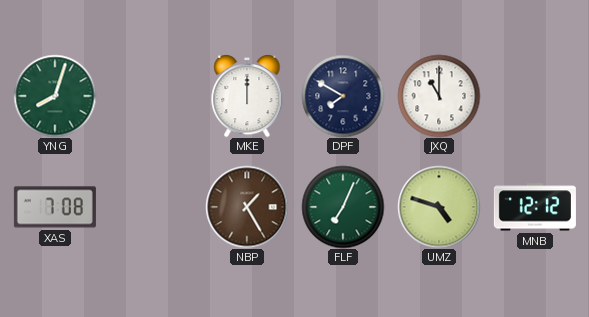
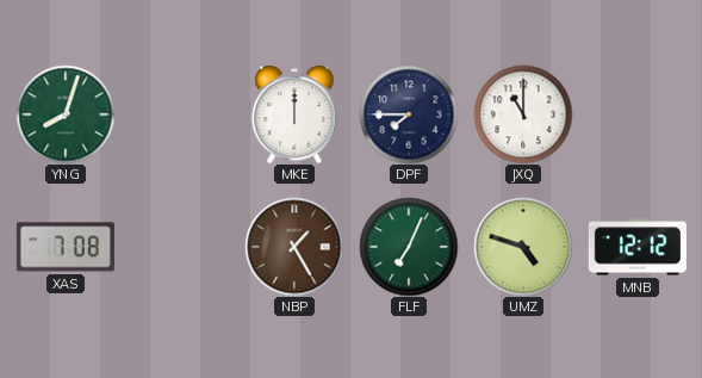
DPF: 7:50 -> 7:45 (409, 114)
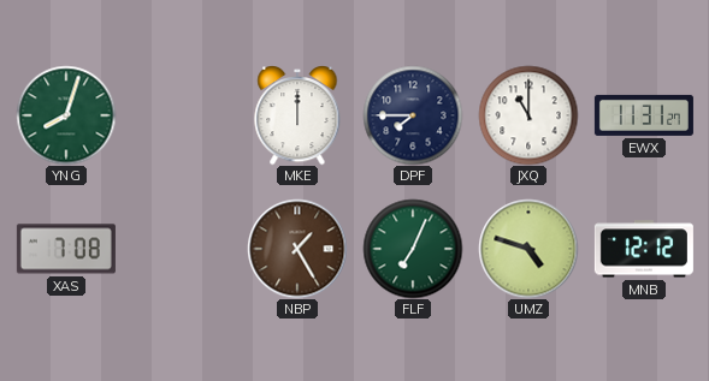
EWX: none -> 11:31 (644, 115)
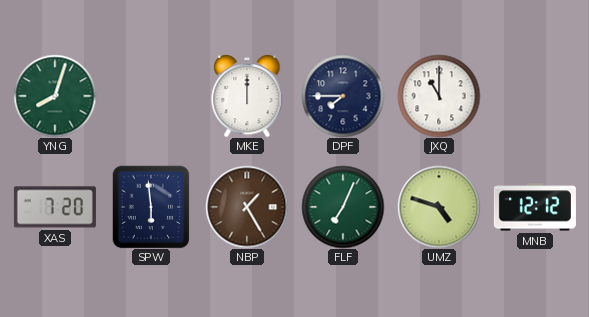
EWX: 11:31 -> none (644, 115)
XAS: 7:08 -> 7:20 (55, 207)
SPW: none -> 5:59 (151, 207)
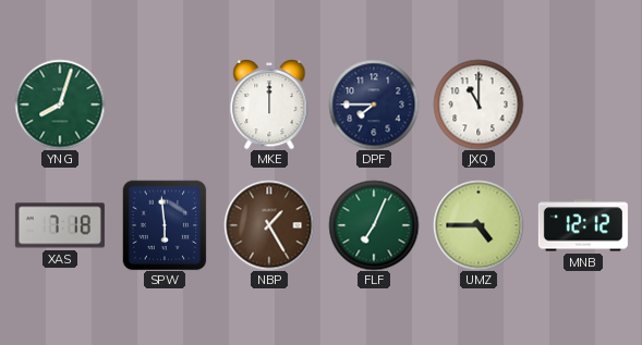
XAS: 7:20 -> 7:18 (60, 225)
UMZ: 4:48 -> 4:45 (479, 225)
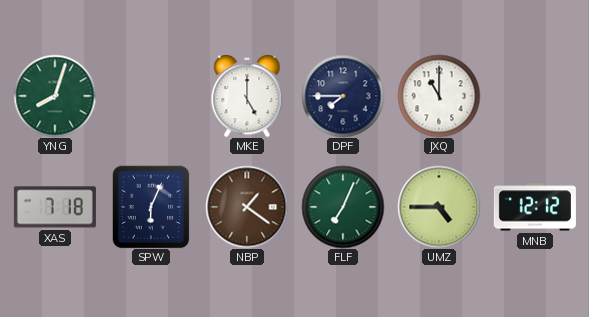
MKE: 12:00 -> 5:00 (247, 96)
SPW: 5:59 -> 6:04 (151, 207)
NBP: 1:25 -> 1:21 (247, 207)
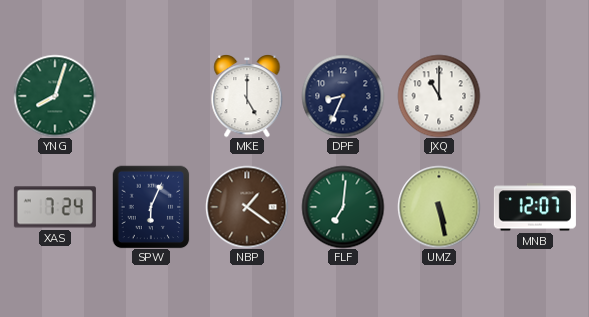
DPF: 7:45 -> 8:34 (343, 96)
XAS: 7:18 -> 7:24 (55, 207)
FLF: 7:04 -> 7:01 (343, 207)
UMZ: 4:45 -> 5:28 (439, 207)
MNB: 12:12 -> 12:07 (535, 207)
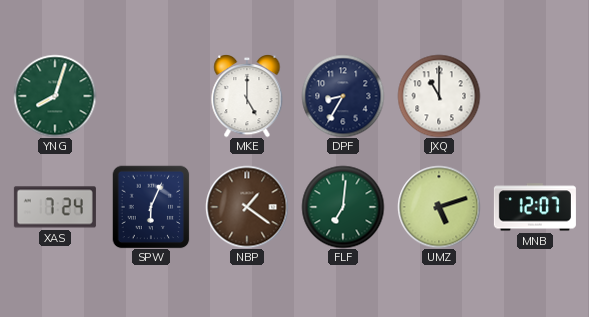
DPF: 8:34 -> 8:35 (343, 96)
UMZ: 5:28 -> 5:12 (439, 207)
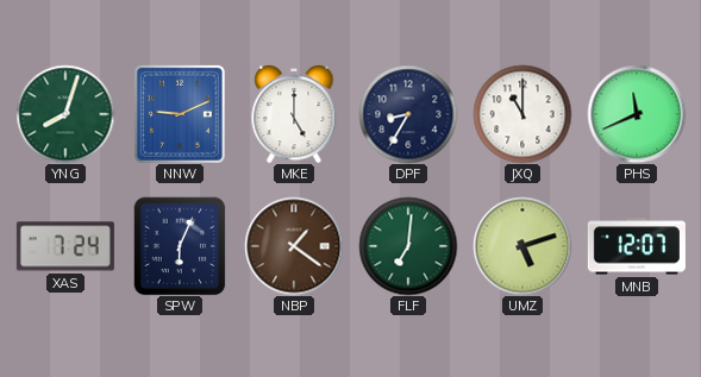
NNW: none -> 9:11 (180, 114)
PHS: none -> 11:41 (637, 114)
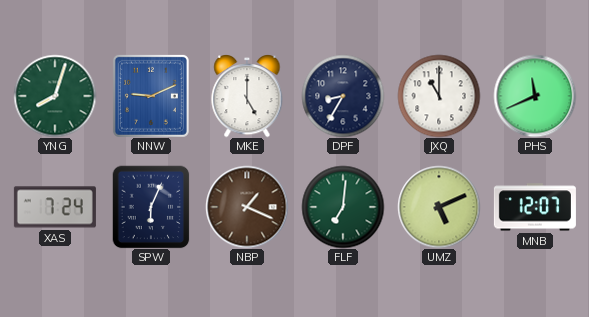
NBP: 1:21 -> 1:19 (247, 207)
UMZ: 5:12 -> 5:11 (439, 207)
